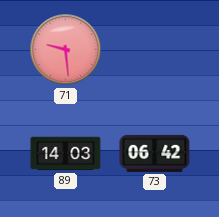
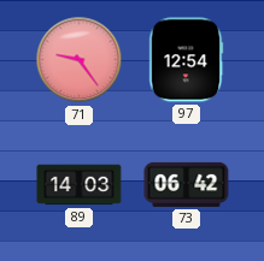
71: 9:29 -> 9:24 (80, 60)
97: none -> 12:54 (186, 60)
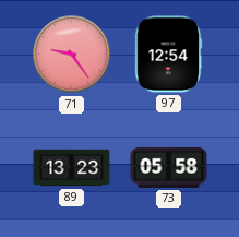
89: 14:03 -> 13:23 (72, 168)
73: 06:42 -> 05:58 (169, 167)
